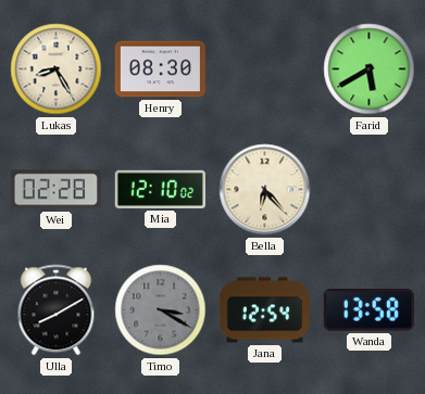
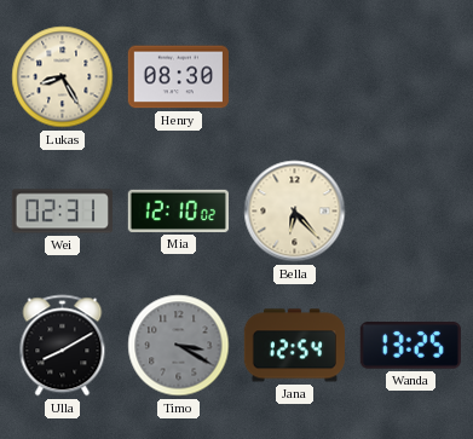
Farid: 5:40 -> none (370, 69)
Wei: 02:28 -> 02:31 (62, 212)
Wanda: 13:58 -> 13:25 (410, 346)
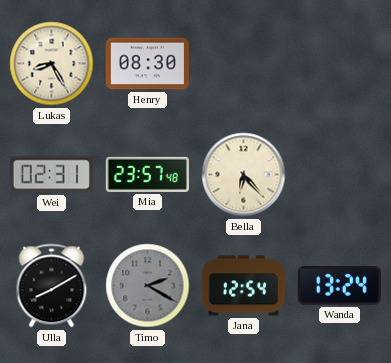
Mia: 12:10 -> 23:57 (147, 174)
Timo: 3:20 -> 2:20 (148, 286)
Wanda: 13:25 -> 13:24 (339, 286)
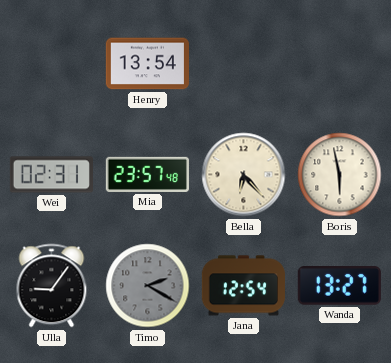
Lukas: 8:25 -> none (52, 64)
Henry: 08:30 -> 13:54 (147, 64)
Boris: none -> 5:58 (340, 175)
Ulla: 8:10 -> 9:06 (52, 286)
Wanda: 13:24 -> 13:27 (339, 286)
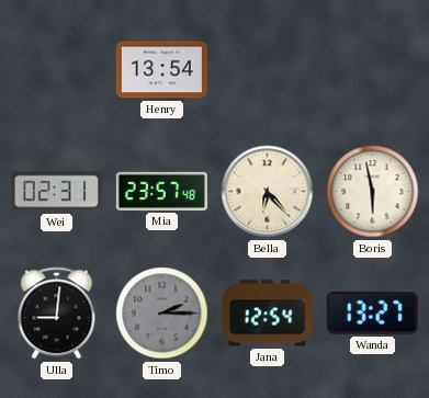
Ulla: 9:06 -> 9:01 (57, 314)
Timo: 2:20 -> 2:15 (162, 314)
